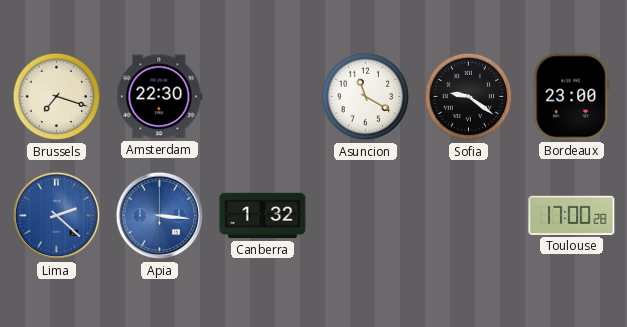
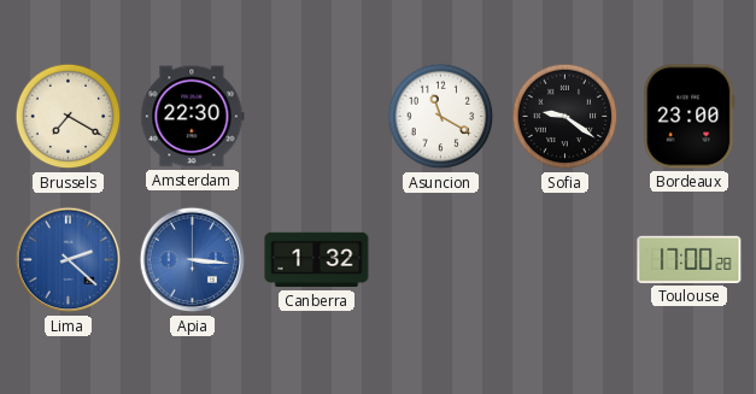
Brussels: 7:18 -> 7:20 (69, 117)
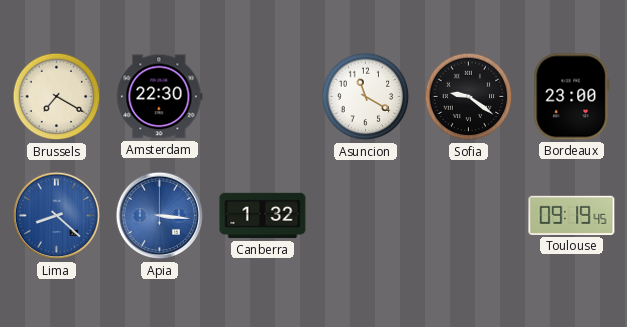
Lima: 2:22 -> 8:22 (57, 216)
Toulouse: 17:00 -> 09:19 (572, 215)
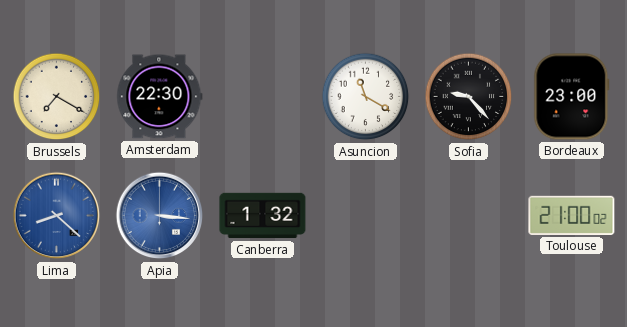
Sofia: 9:21 -> 9:23 (469, 97)
Toulouse: 09:19 -> 21:00 (572, 215)
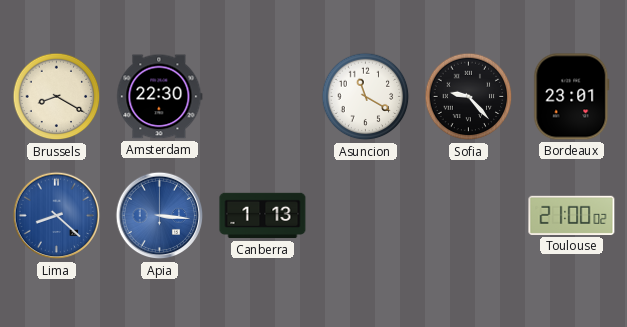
Brussels: 7:20 -> 8:20 (57, 97)
Bordeaux: 23:00 -> 23:01 (572, 97)
Canberra: 1:32 -> 1:13 (263, 216)
